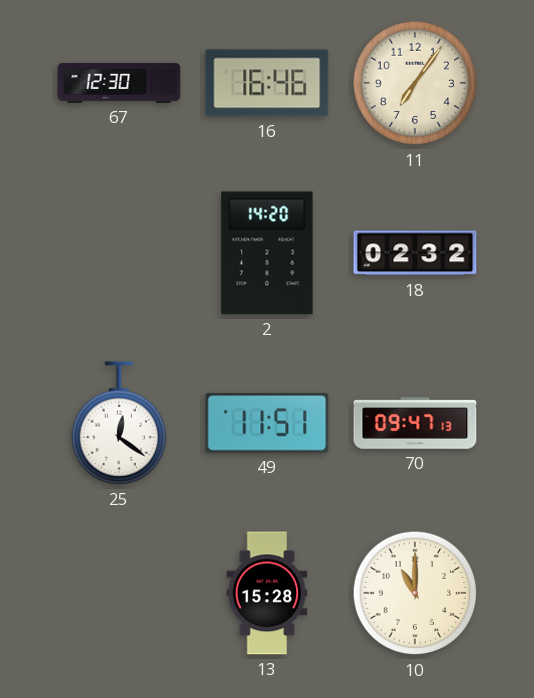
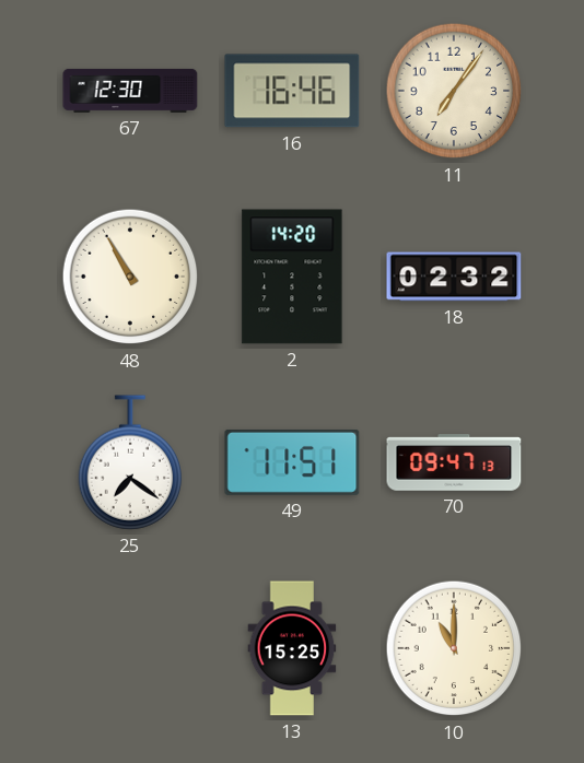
48: none -> 10:55 (130, 277)
25: 12:21 -> 7:21 (130, 462)
13: 15:28 -> 15:25 (292, 648)
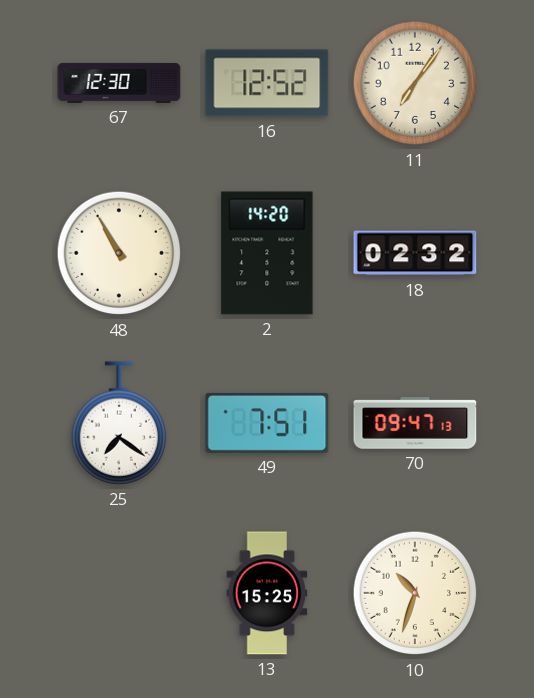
16: 16:46 -> 12:52 (267, 83)
49: 11:51 -> 7:51 (267, 423)
10: 11:00 -> 10:33 (415, 593)
